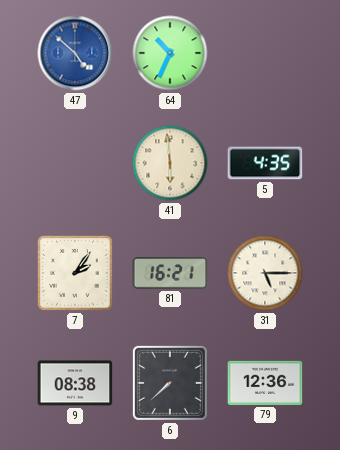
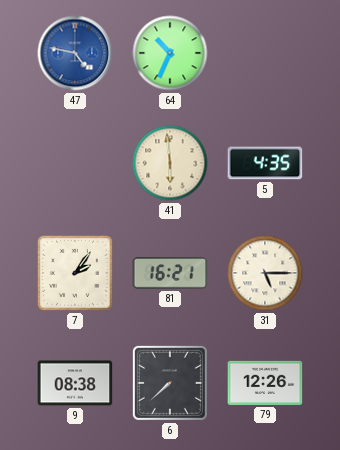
47: 4:52 -> 4:47 (75, 53)
79: 12:36 -> 12:26 (265, 383)
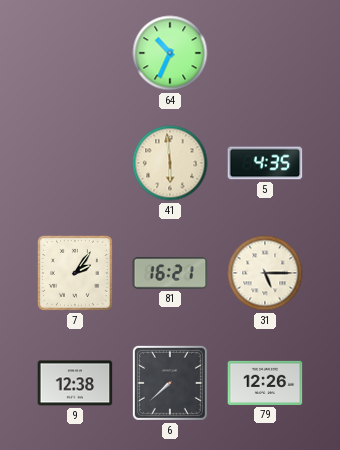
47: 4:47 -> none (75, 53)
9: 08:38 -> 12:38 (75, 383)
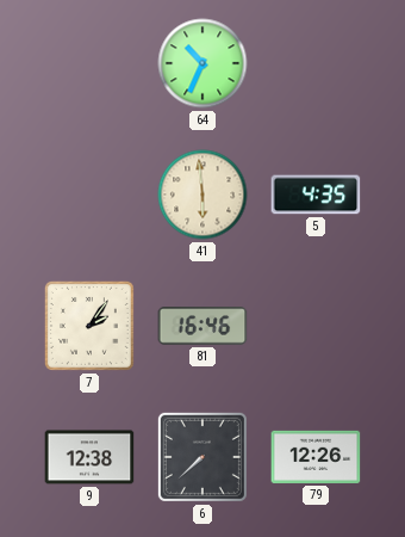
81: 16:21 -> 16:46 (202, 327)
31: 5:15 -> none (265, 273)
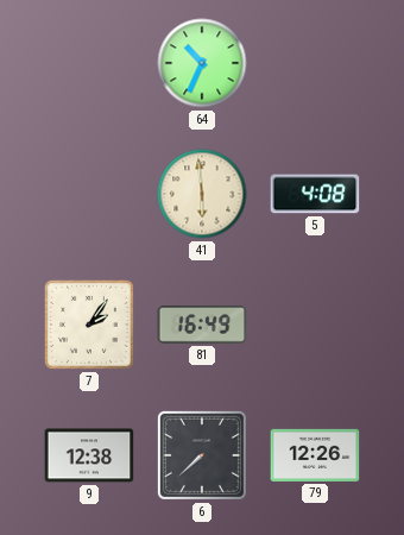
5: 4:35 -> 4:08 (315, 194)
81: 16:46 -> 16:49 (202, 326)
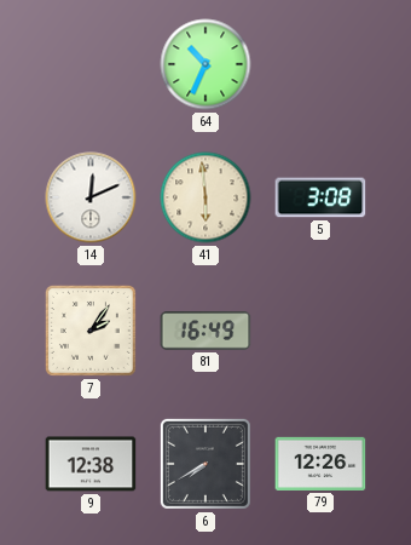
14: none -> 12:11 (91, 197)
5: 4:08 -> 3:08 (320, 197)
6: 7:38 -> 7:40 (205, 464)
